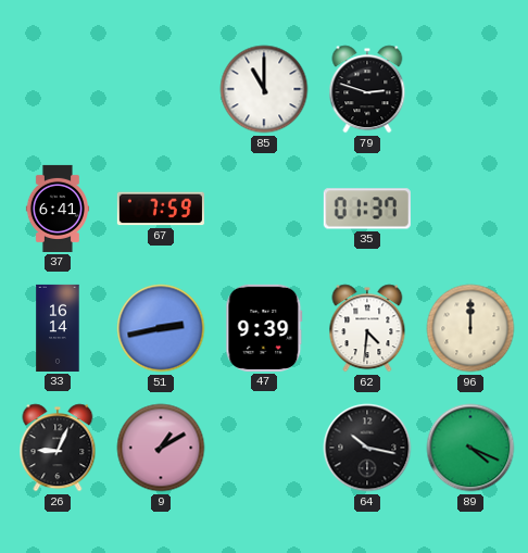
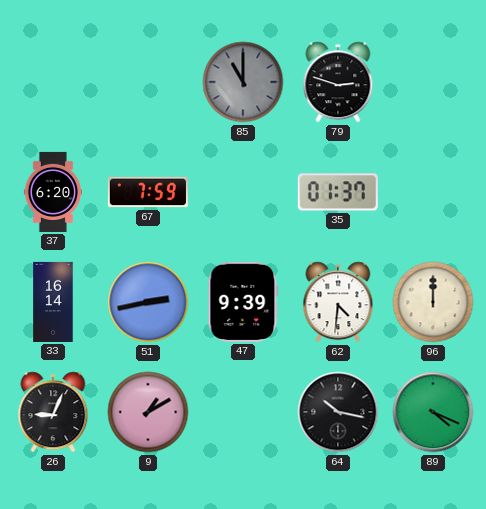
85 dial: white -> grey (243, 82)
37: 6:41 -> 6:20 (52, 192)
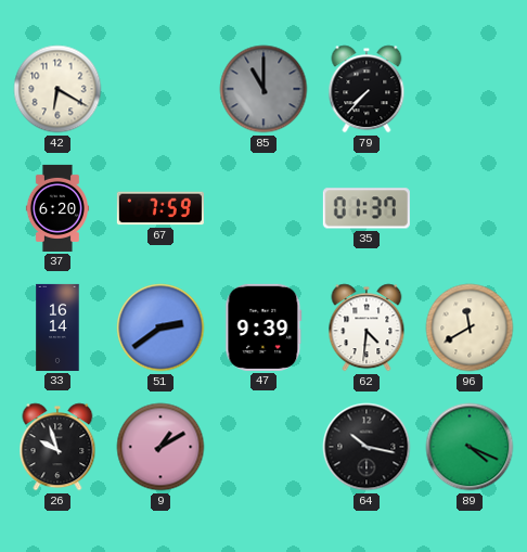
42: none -> 6:20 (57, 89)
79: 2:48 -> 7:37 (367, 89)
51: 2:43 -> 2:39 (160, 328)
96: 12:00 -> 11:40 (470, 328)
26: 9:04 -> 9:57 (57, 447)
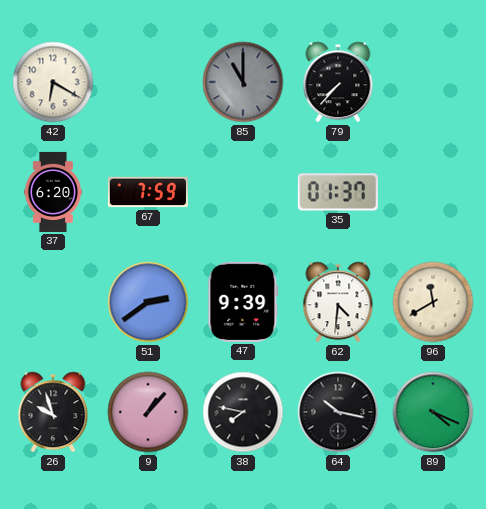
33: 16:14 -> none (57, 328)
9: 1:10 -> 1:07 (148, 412)
38: none -> 7:47 (243, 412)
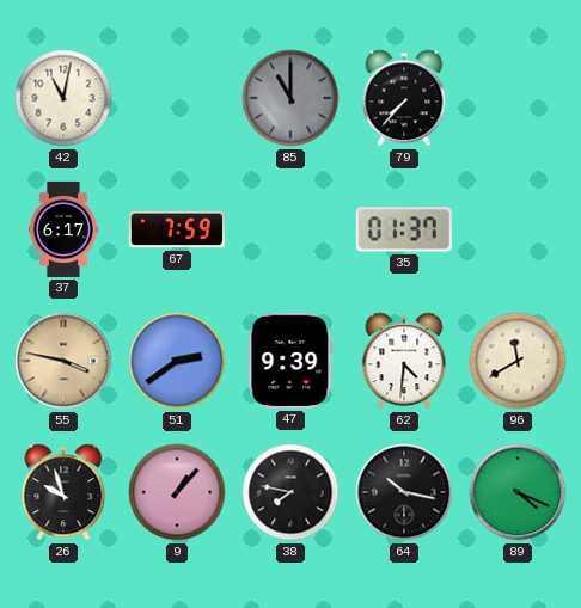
42: 6:20 -> 11:02 (63, 98)
37: 6:20 -> 6:17 (62, 229)
55: none -> 3:47 (63, 361)
